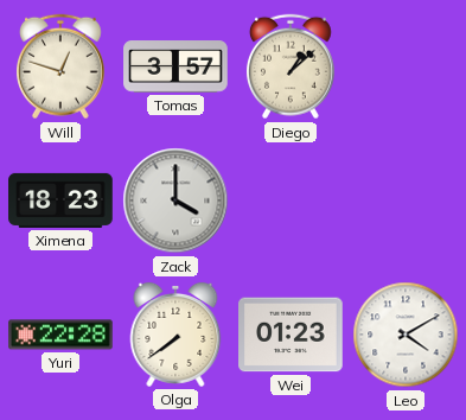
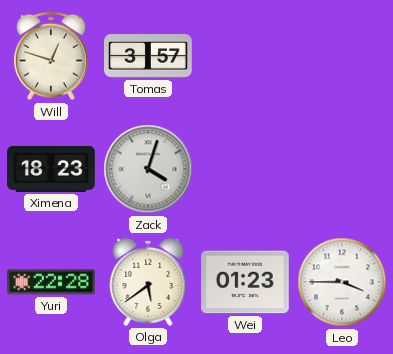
Diego: 1:08 -> none (291, 66)
Zack: 4:00 -> 4:03 (148, 169)
Olga: 7:39 -> 5:39 (148, 282)
Leo: 4:10 -> 3:45 (342, 282)
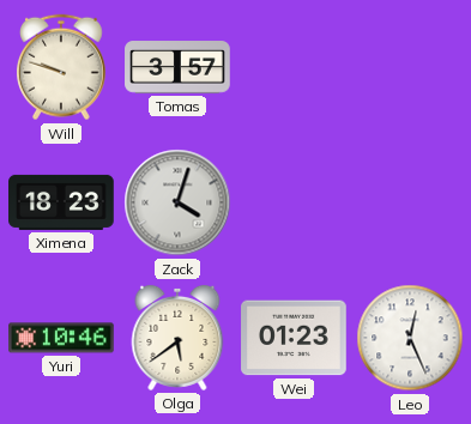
Will: 12:48 -> 9:48 (61, 67)
Yuri: 22:28 -> 10:46 (61, 338)
Leo: 3:45 -> 12:26 (410, 338)
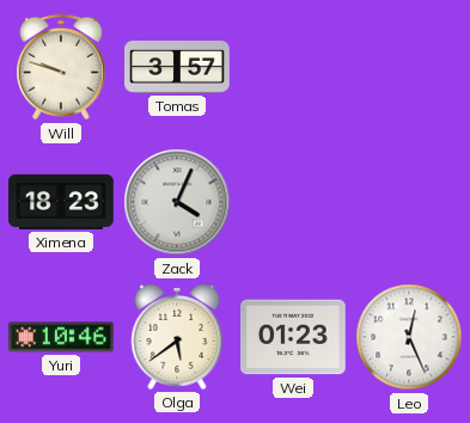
Zack: 4:03 -> 4:04 (177, 202)
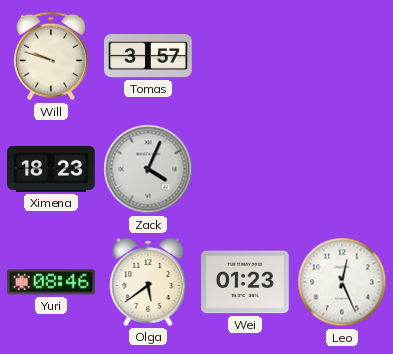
Yuri: 10:46 -> 08:46 (51, 282)
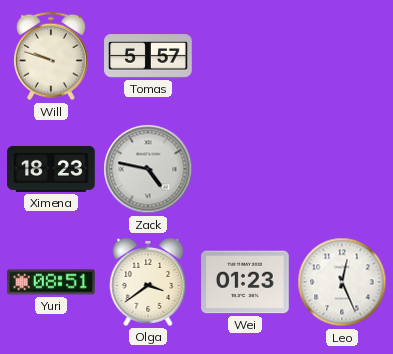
Tomas: 3:57 -> 5:57 (148, 56)
Zack: 4:04 -> 4:47 (148, 169)
Yuri: 08:46 -> 08:51 (51, 282)
Olga: 5:39 -> 3:39 (148, 282)
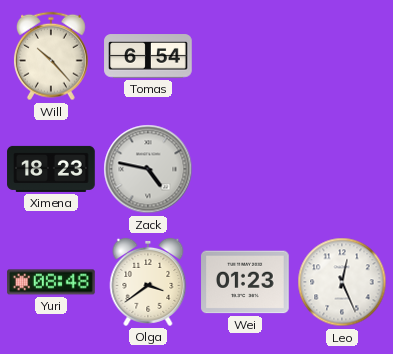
Will: 9:48 -> 10:23 (51, 56)
Tomas: 5:57 -> 6:54 (148, 56)
Yuri: 08:51 -> 08:48 (51, 282)
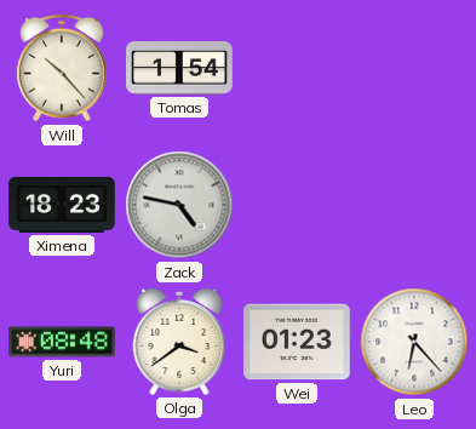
Tomas: 6:54 -> 1:54 (179, 68)
Leo: 12:26 -> 6:23 (414, 342)
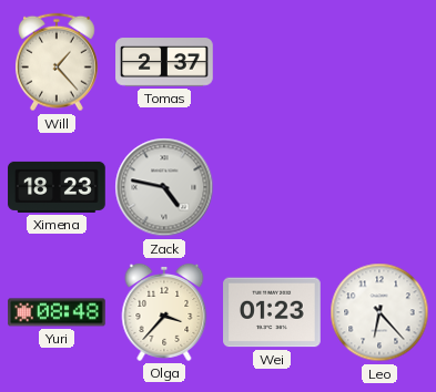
Will: 10:23 -> 1:23 (57, 62)
Tomas: 1:54 -> 2:37 (164, 62)
Olga: 3:39 -> 3:37 (164, 312)
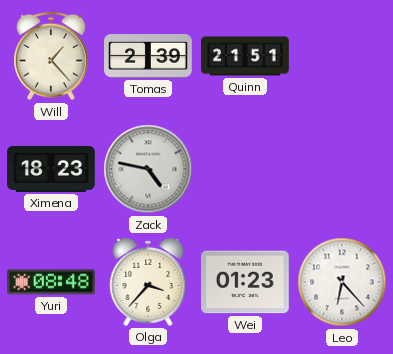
Tomas: 2:37 -> 2:39 (148, 56)
Quinn: none -> 21:51 (245, 56)
